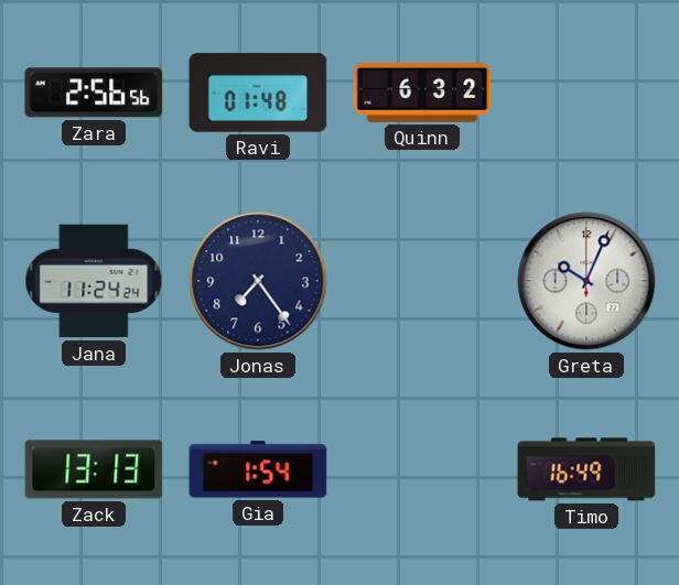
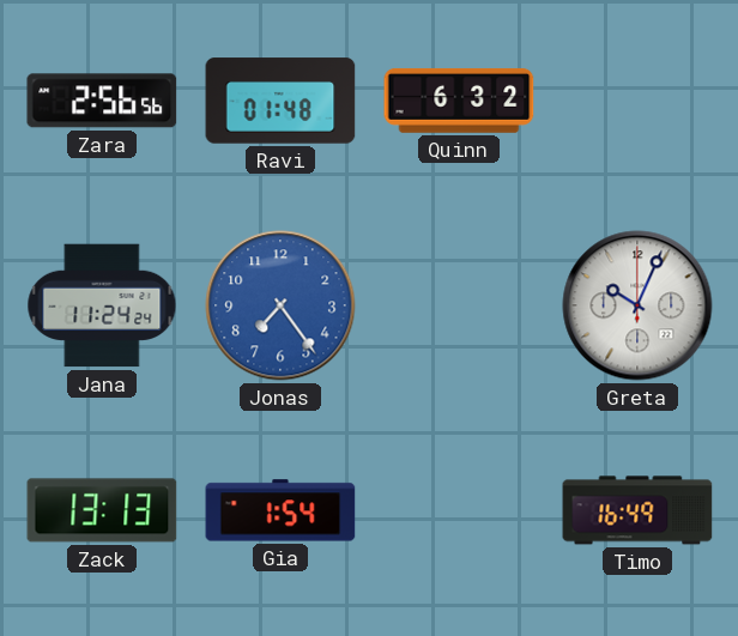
Jonas dial: navy -> blue (280, 305)
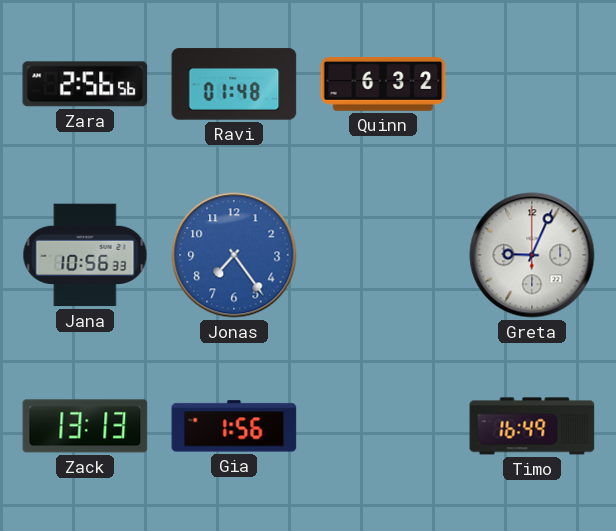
Jana: 11:24 -> 10:56 (85, 255)
Greta: 10:04 -> 9:04 (532, 255)
Gia: 1:54 -> 1:56 (234, 426)
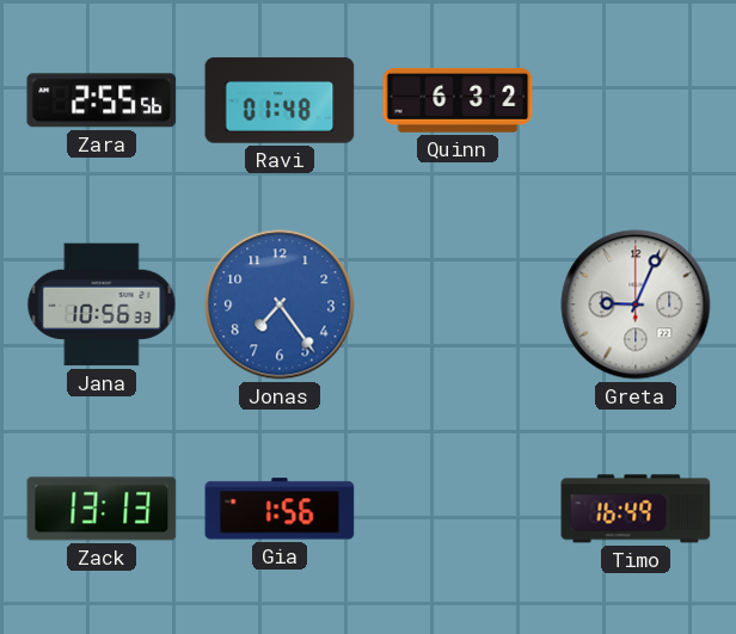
Zara: 2:56 -> 2:55 (102, 100)
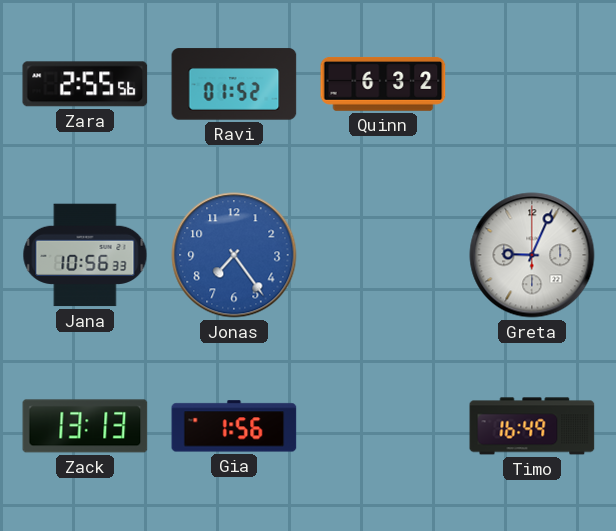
Ravi: 01:48 -> 01:52 (234, 84)
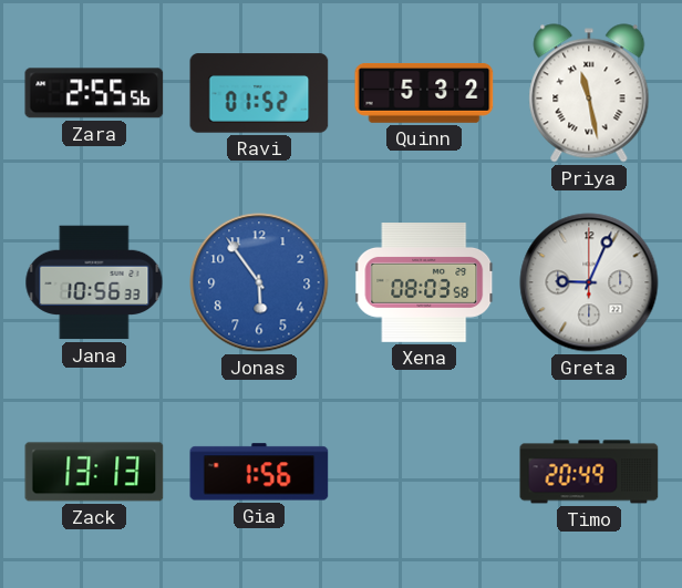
Quinn: 6:32 -> 5:32 (424, 93)
Priya: none -> 11:28 (589, 93)
Jonas: 7:24 -> 5:54 (259, 282)
Xena: none -> 08:03 (425, 283)
Timo: 16:49 -> 20:49 (589, 472)
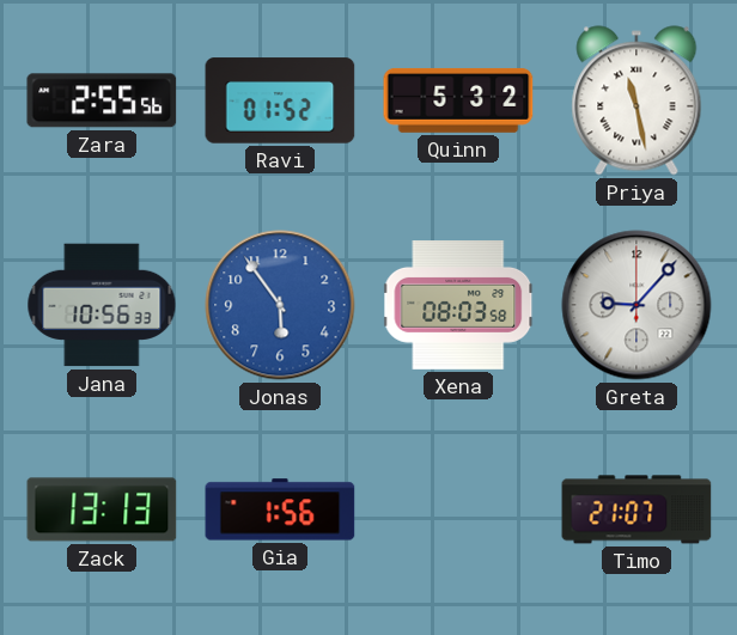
Greta: 9:04 -> 9:07 (636, 305)
Timo: 20:49 -> 21:07 (636, 509)
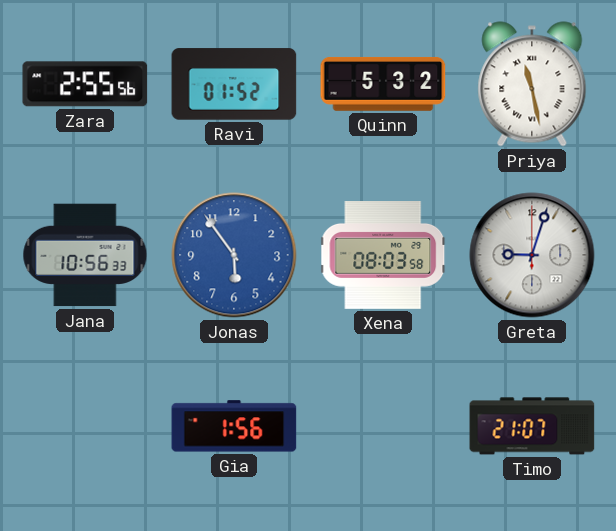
Greta: 9:07 -> 9:03 (532, 255)
Zack: 13:13 -> none (102, 509)
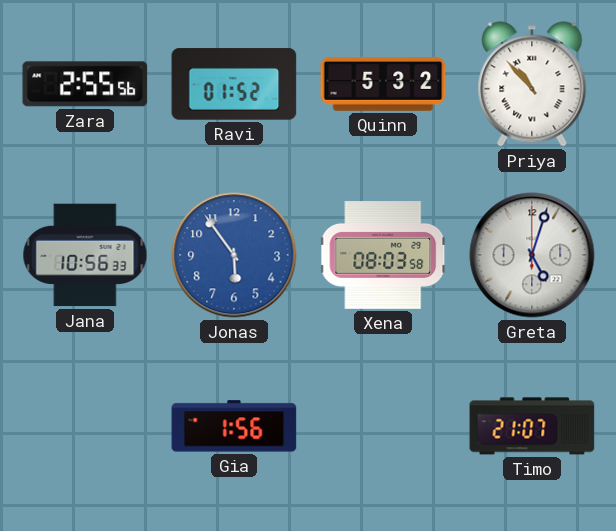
Priya: 11:28 -> 10:53 (532, 84)
Greta: 9:03 -> 5:03 (532, 255)
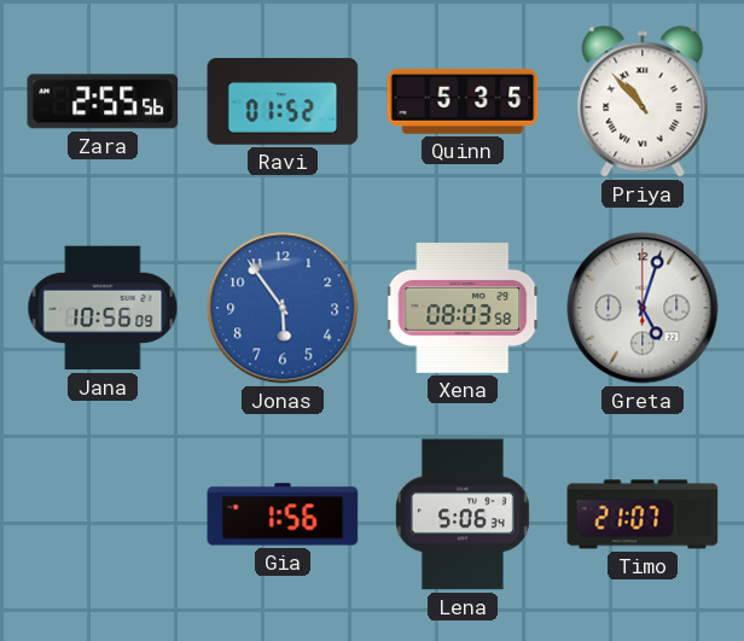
Quinn: 5:32 -> 5:35 (463, 101)
Jana: 10:56:33 -> 10:56:09 (103, 308)
Lena: none -> 5:06 (463, 514)
